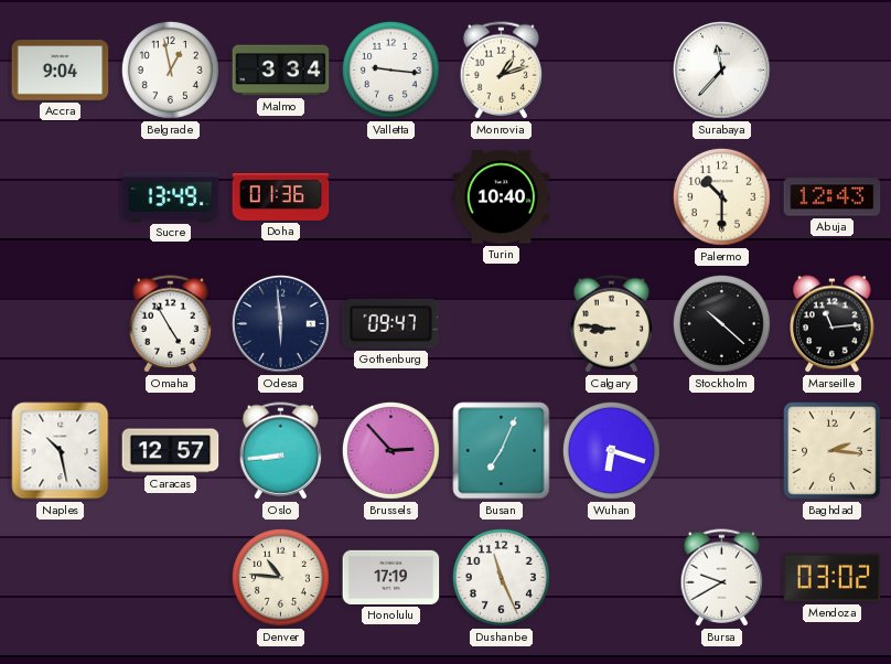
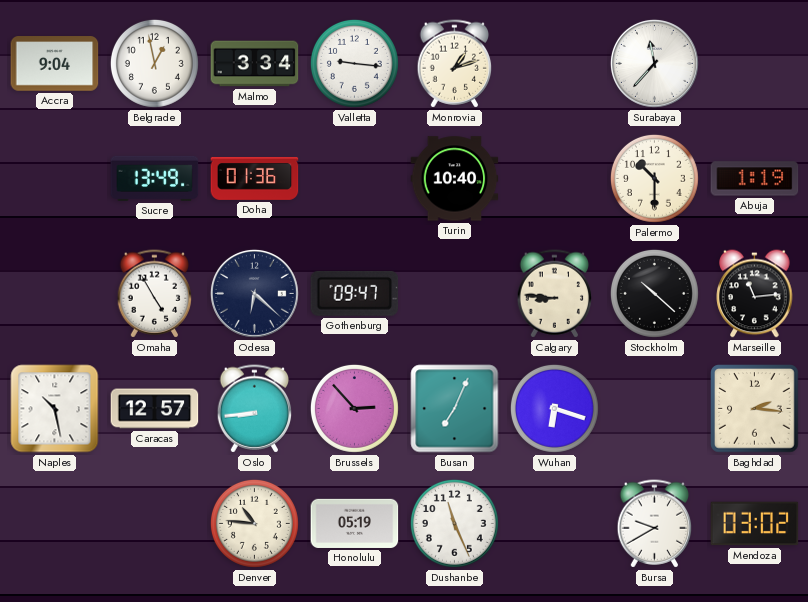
Abuja: 12:43 -> 1:19 (755, 179)
Odesa: 5:59 -> 6:22 (254, 293)
Honolulu: 17:19 -> 05:19 (355, 523)
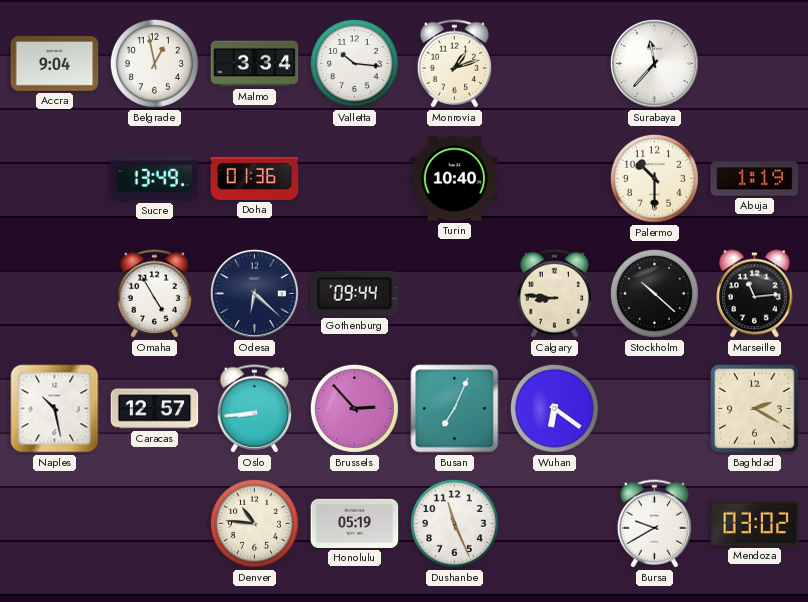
Valletta: 9:16 -> 10:16 (354, 63)
Gothenburg: 09:47 -> 09:44 (355, 293)
Wuhan: 6:18 -> 6:21 (554, 408)
Baghdad: 2:16 -> 2:20 (755, 409)
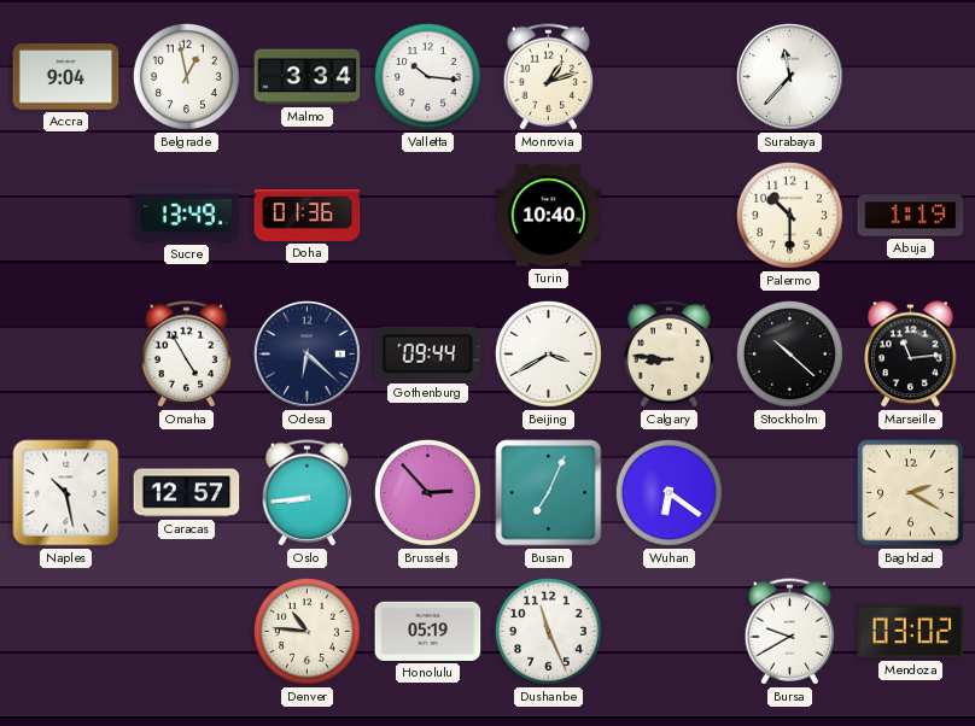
Beijing: none -> 3:40 (548, 353)
